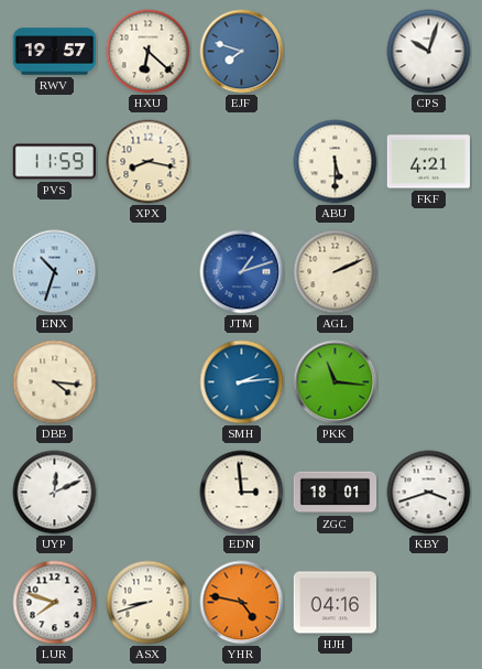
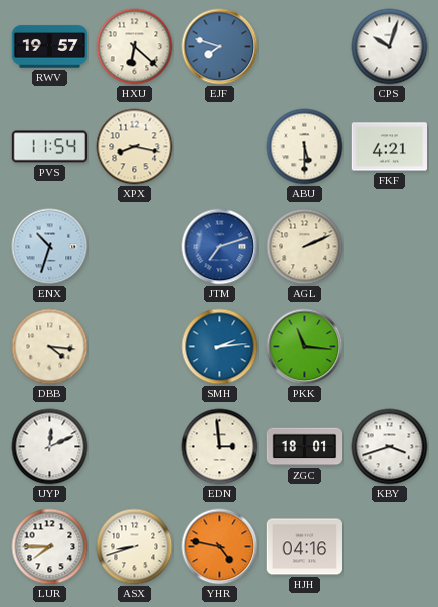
PVS: 11:59 -> 11:54 (49, 147)
JTM: 1:12 -> 7:12 (220, 247)
LUR: 7:48 -> 7:45 (50, 547)
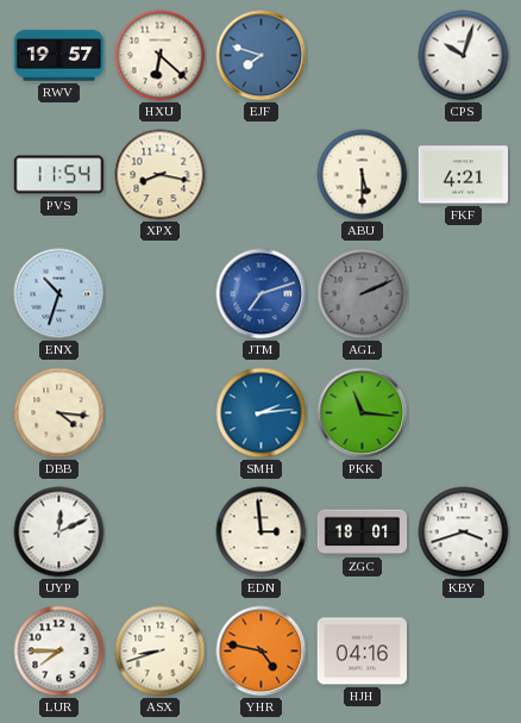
AGL dial: cream -> grey (363, 294)
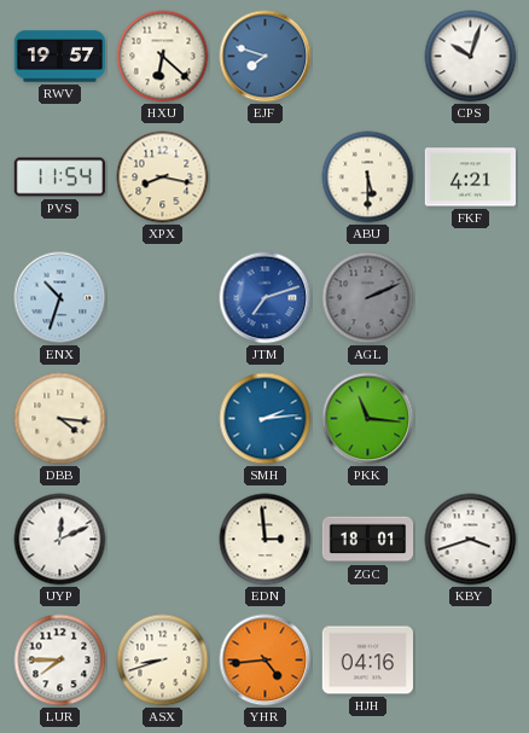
YHR: 4:47 -> 4:44 (266, 661)
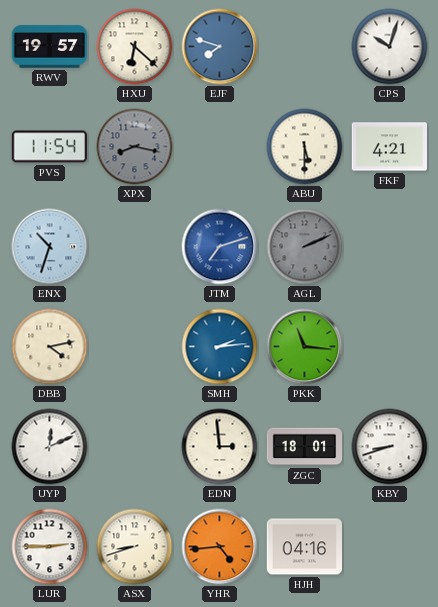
XPX dial: cream -> grey (135, 147)
DBB: 4:16 -> 4:13 (50, 347)
KBY: 3:42 -> 8:42 (390, 447)
LUR: 7:45 -> 2:45 (50, 547)
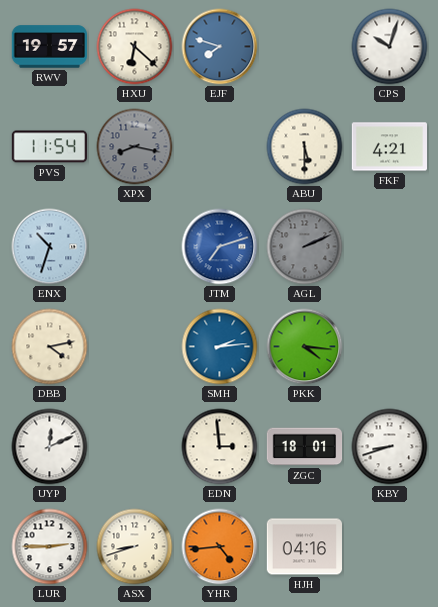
PKK: 11:16 -> 4:16 (305, 347)
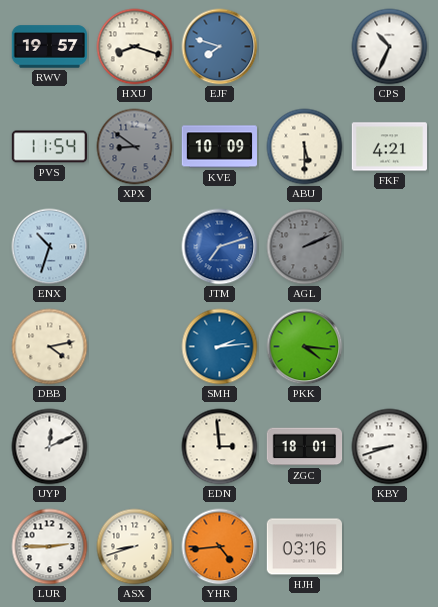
HXU: 6:22 -> 8:18 (135, 47)
CPS: 10:03 -> 10:34 (390, 47)
XPX: 8:17 -> 8:51 (135, 147)
KVE: none -> 10:09 (219, 147)
HJH: 04:16 -> 03:16 (304, 547)
